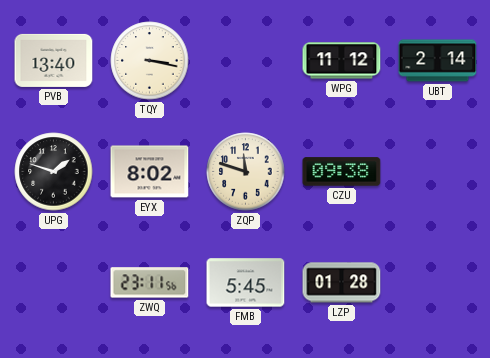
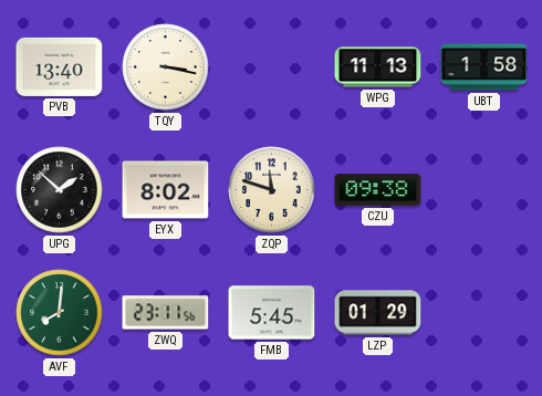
WPG: 11:12 -> 11:13 (378, 67)
UBT: 2:14 -> 1:58 (484, 67)
UPG: 1:48 -> 1:52 (60, 190)
AVF: none -> 8:01 (60, 313)
LZP: 01:28 -> 01:29 (378, 313)
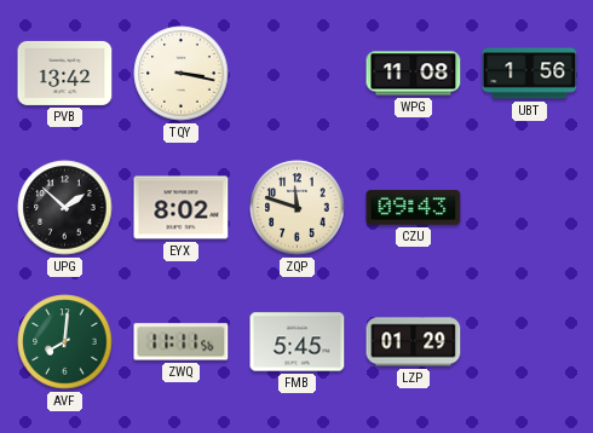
PVB: 13:40 -> 13:42 (65, 73)
WPG: 11:13 -> 11:08 (414, 74)
UBT: 1:58 -> 1:56 (530, 74)
CZU: 09:38 -> 09:43 (414, 208)
ZWQ: 23:11 -> 11:11 (182, 342)
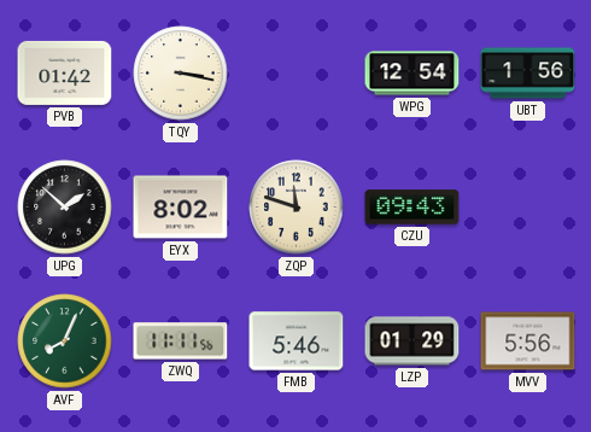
PVB: 13:42 -> 01:42 (65, 72)
WPG: 11:08 -> 12:54 (412, 74)
AVF: 8:01 -> 8:04 (65, 341)
FMB: 5:45 -> 5:46 (297, 341)
MVV: none -> 5:56 (528, 341)
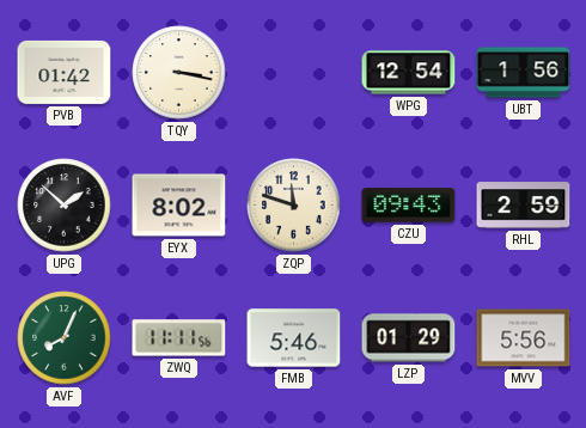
RHL: none -> 2:59 (524, 206)
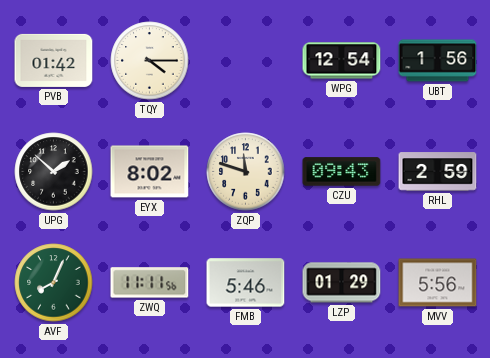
TQY: 3:17 -> 4:15 (150, 61)
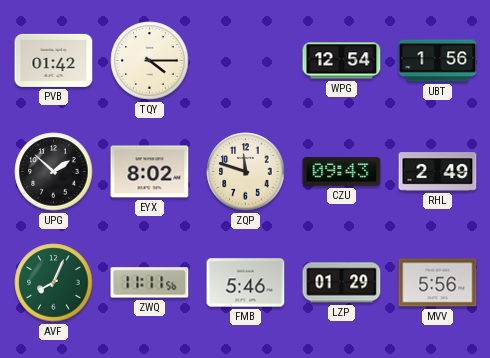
RHL: 2:59 -> 2:49 (438, 172)
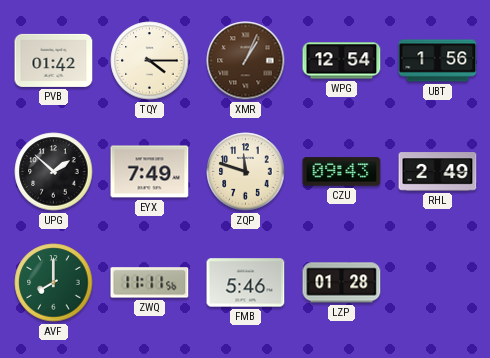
XMR: none -> 1:04 (246, 61)
EYX: 8:02 -> 7:49 (150, 172)
AVF: 8:04 -> 8:00 (54, 283)
LZP: 01:29 -> 01:28 (342, 283)
MVV: 5:56 -> none (438, 283)
